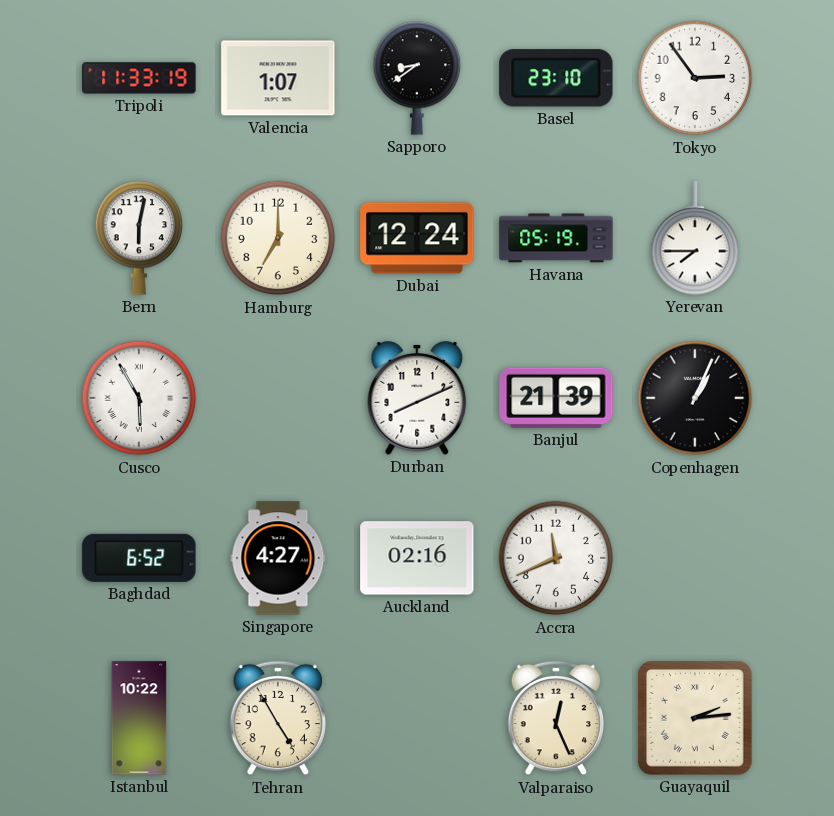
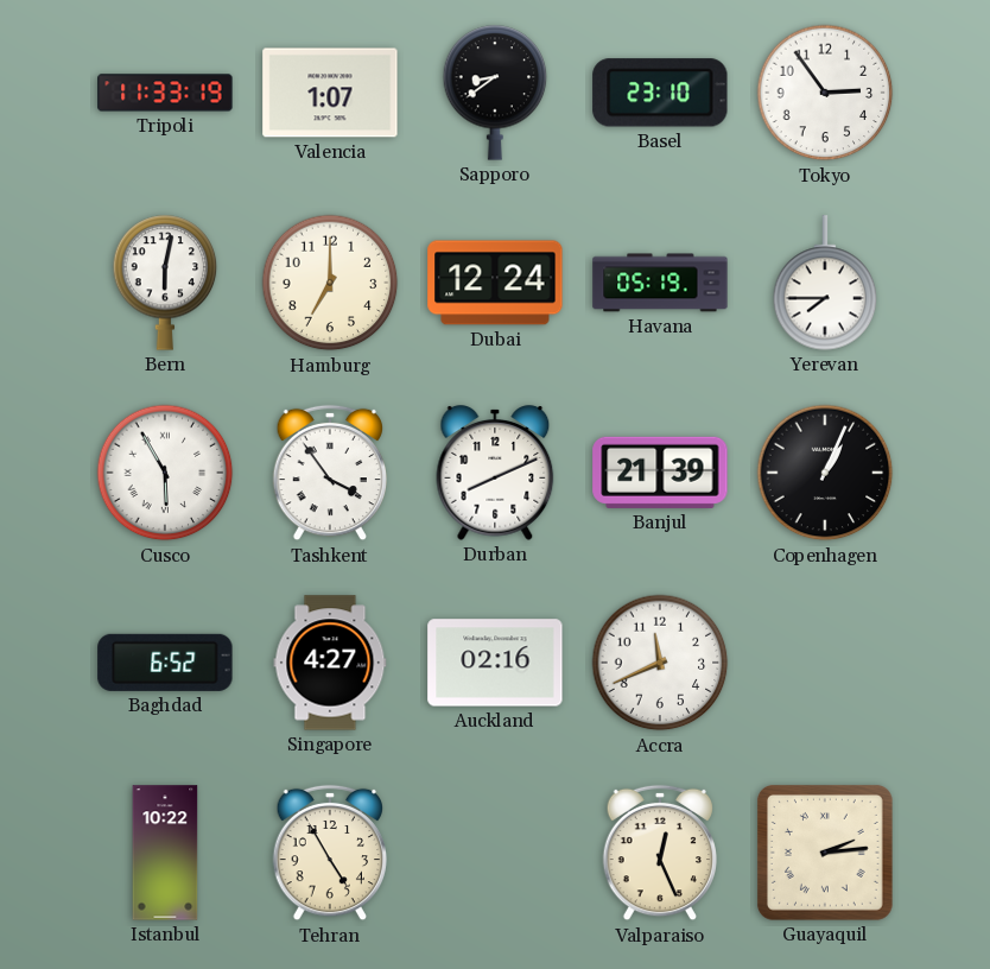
Tashkent: none -> 3:54 (330, 473)
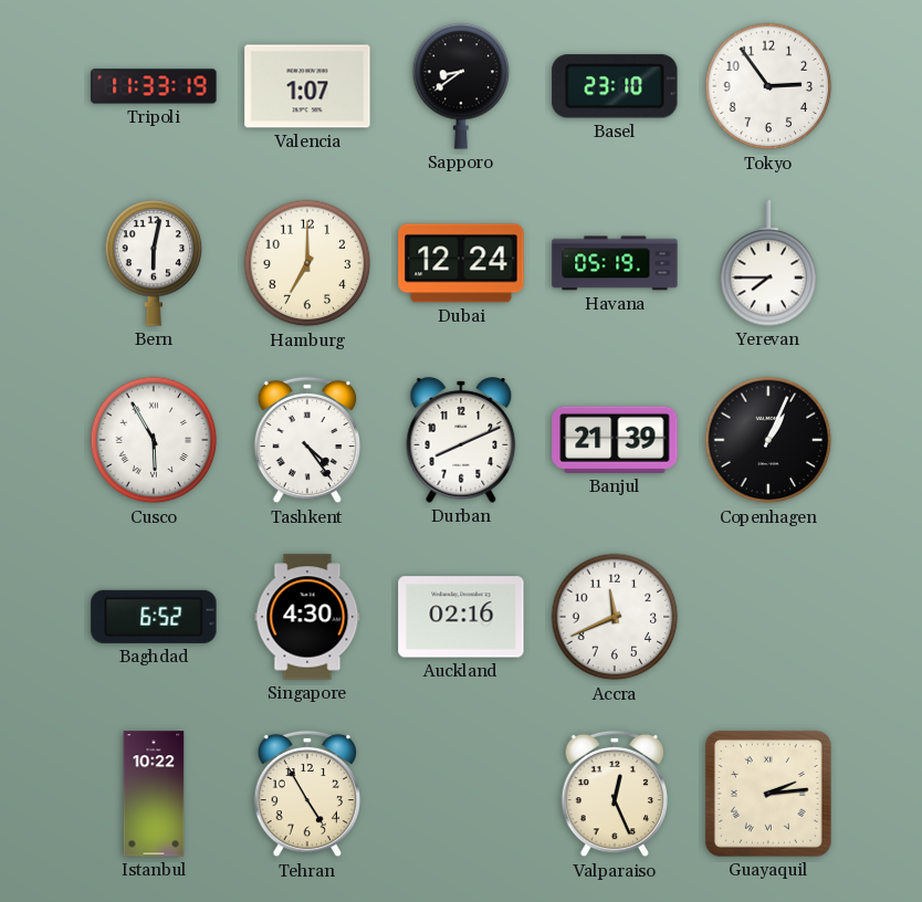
Tashkent: 3:54 -> 4:24 (307, 440)
Singapore: 4:27 -> 4:30 (307, 617)
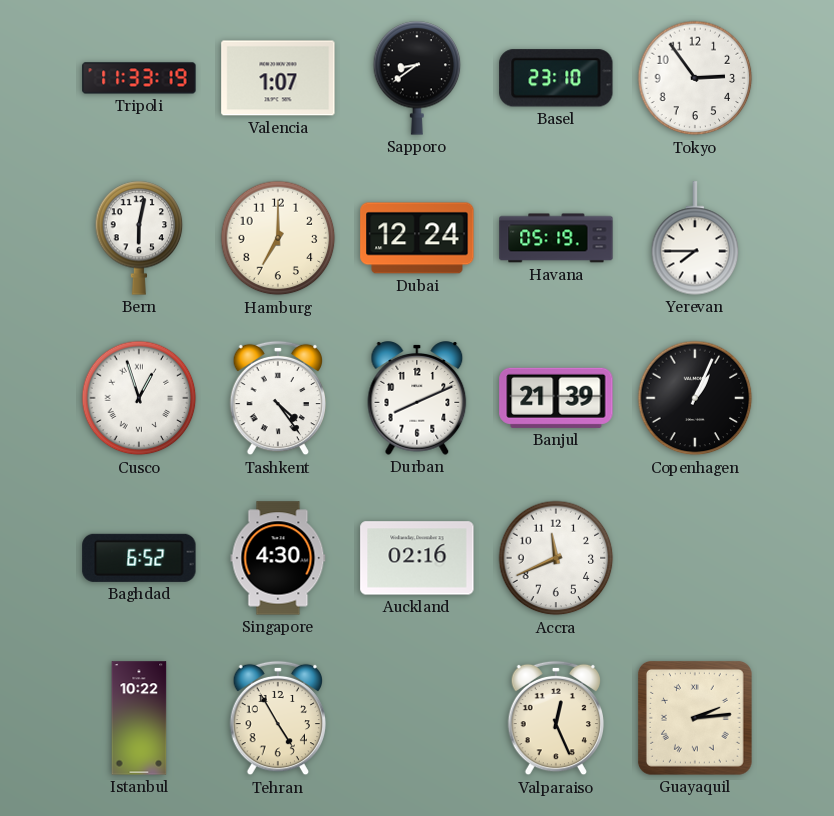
Cusco: 5:55 -> 12:57 (139, 398)
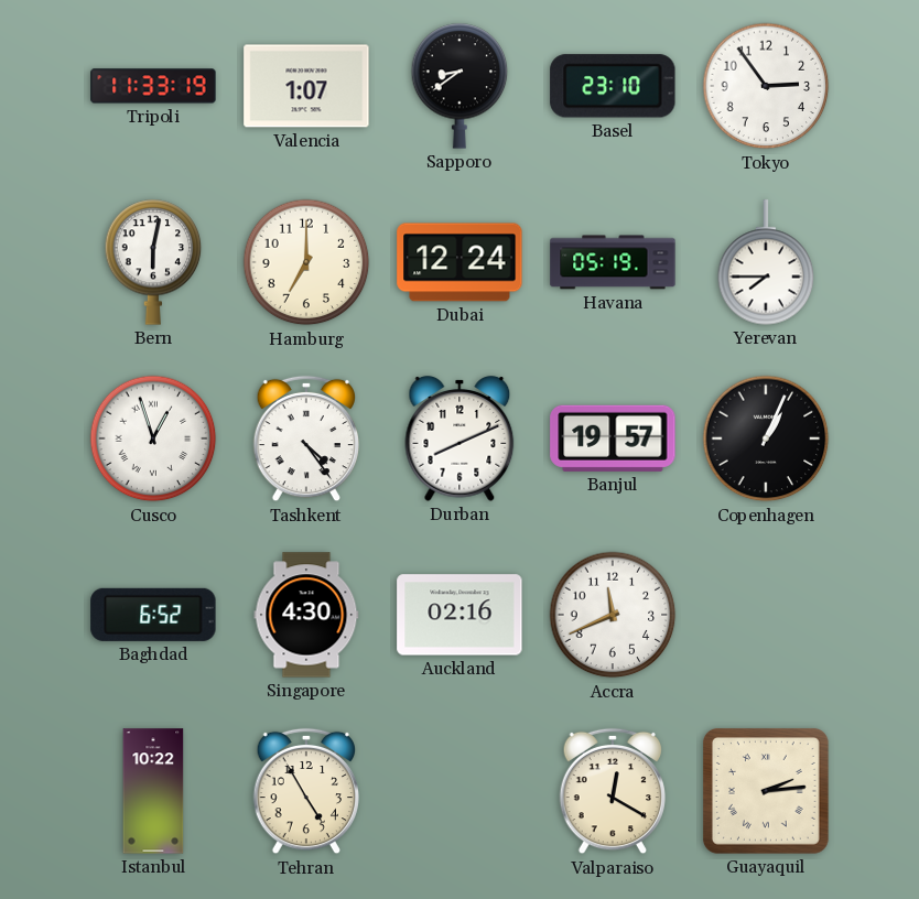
Banjul: 21:39 -> 19:57 (613, 438)
Valparaiso: 12:26 -> 12:20 (613, 791)
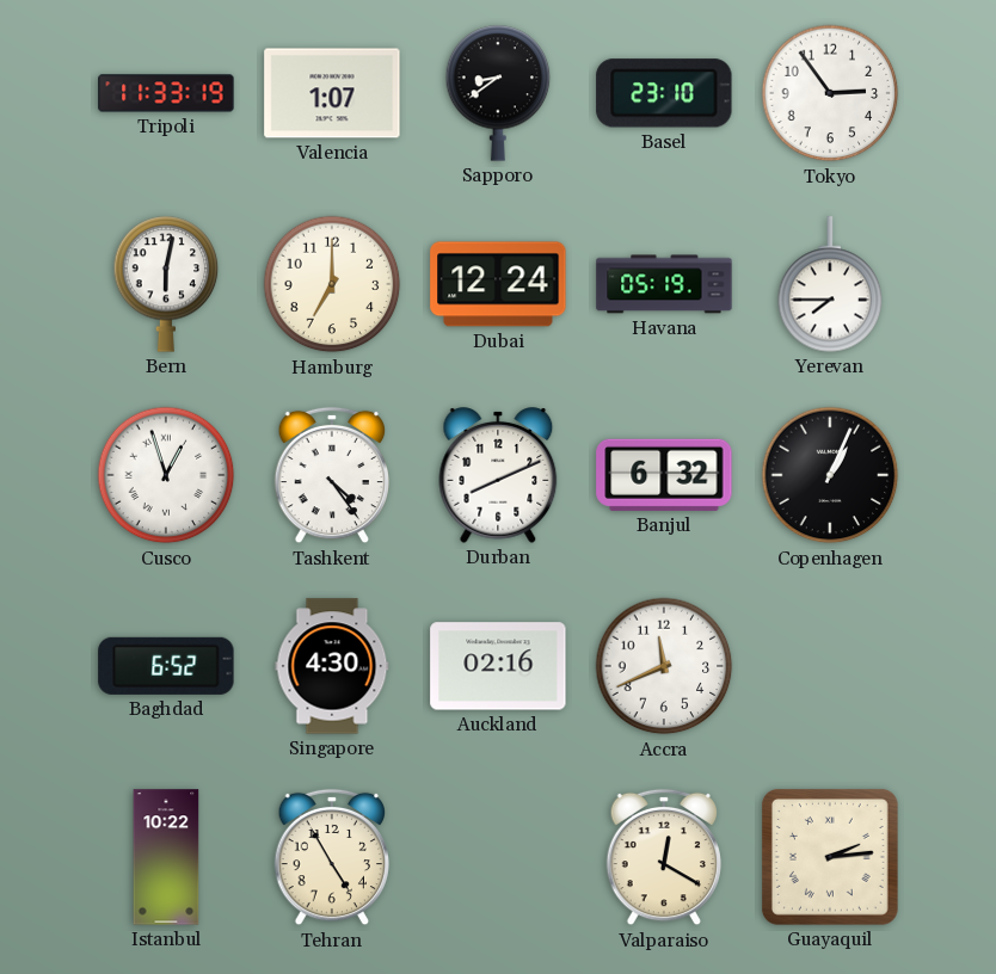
Banjul: 19:57 -> 6:32 (664, 475)
